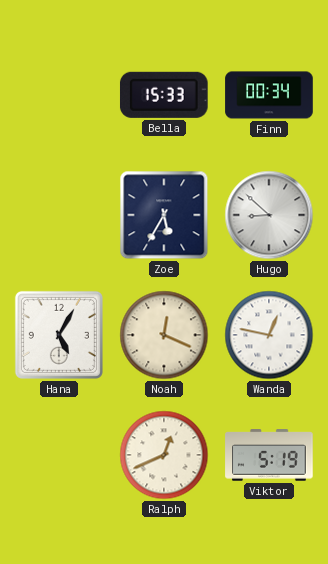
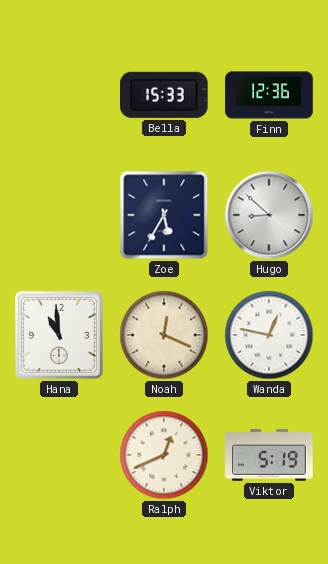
Finn: 00:34 -> 12:36 (269, 95)
Hana: 5:05 -> 10:59 (59, 335)
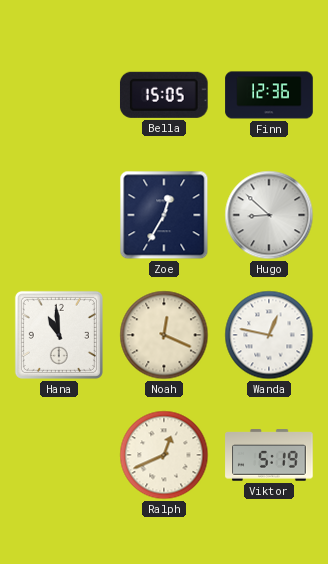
Bella: 15:33 -> 15:05 (164, 95)
Zoe: 5:35 -> 12:35 (164, 215)
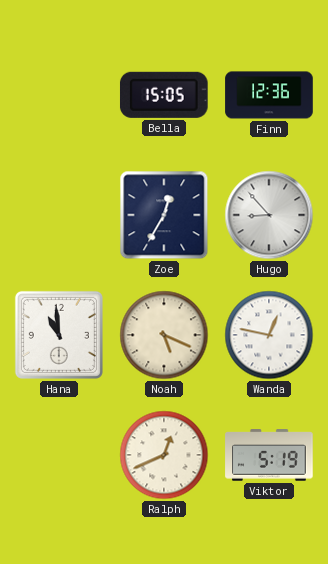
Hugo: 8:52 -> 8:53 (269, 215)
Noah: 12:19 -> 5:19 (164, 335)
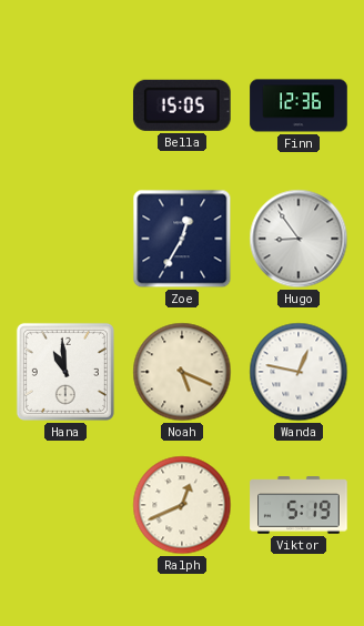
Hugo: 8:53 -> 8:54 (299, 239)
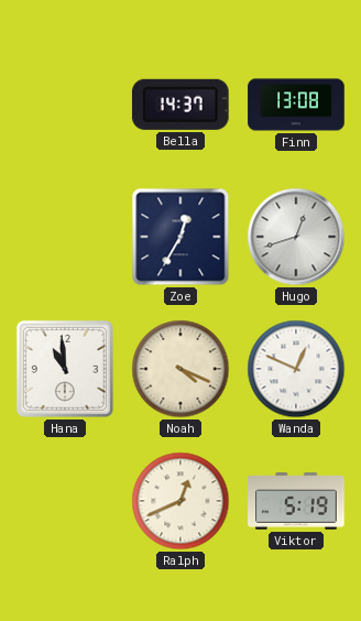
Bella: 15:05 -> 14:37 (180, 105)
Finn: 12:36 -> 13:08 (296, 105)
Hugo: 8:54 -> 12:42 (296, 237)
Noah: 5:19 -> 4:19 (180, 369)
Wanda: 12:47 -> 12:49 (296, 369)
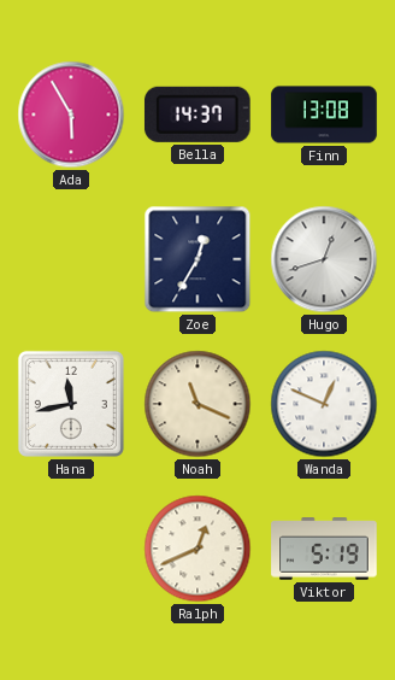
Ada: none -> 5:55 (71, 115)
Hana: 10:59 -> 11:43 (71, 404)
Noah: 4:19 -> 11:19 (197, 404)
